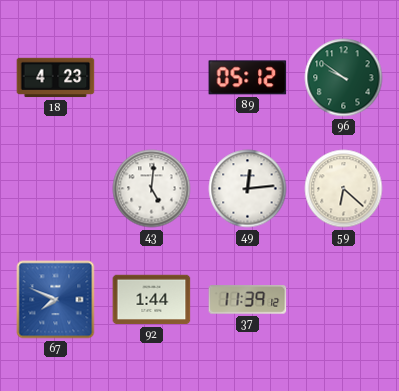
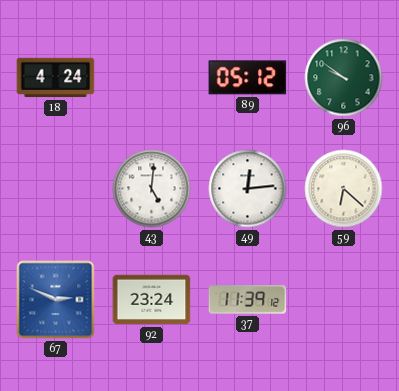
18: 4:23 -> 4:24 (56, 78)
67: 7:49 -> 2:49 (56, 300)
92: 1:44 -> 23:24 (152, 300)
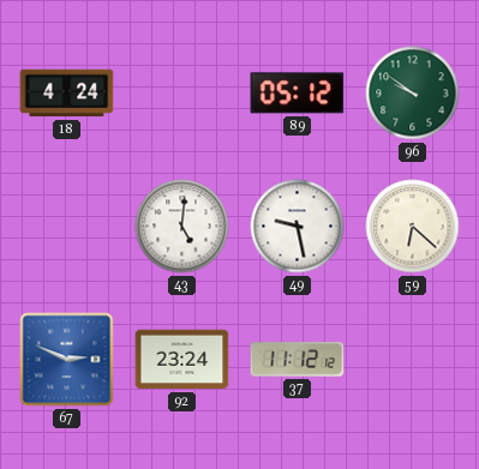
49: 12:14 -> 9:28 (298, 227)
37: 11:39 -> 11:12 (298, 360)
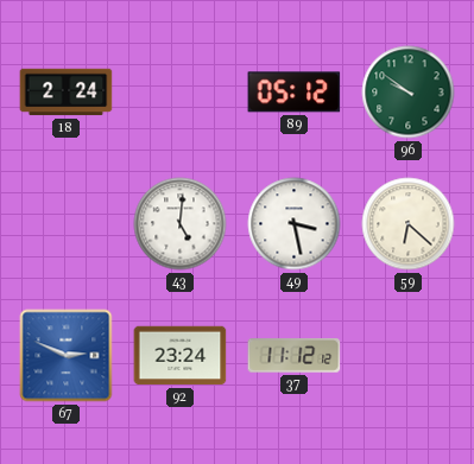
18: 4:24 -> 2:24 (67, 93)
49: 9:28 -> 3:28 (295, 224)
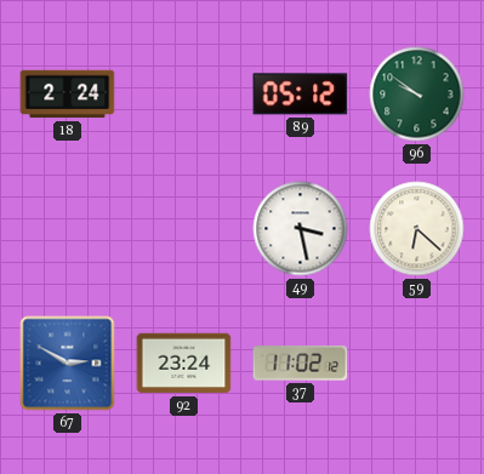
43: 5:01 -> none (181, 224)
67: 2:49 -> 2:50 (68, 364)
37: 11:12 -> 11:02 (301, 364)
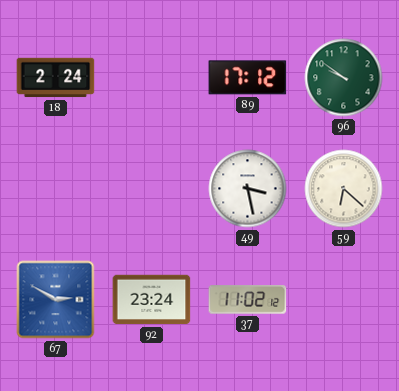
89: 05:12 -> 17:12 (248, 78)
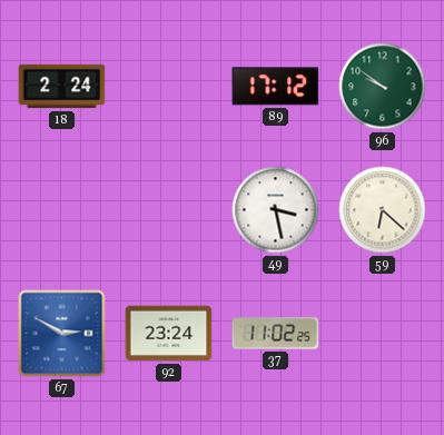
37: 11:02:12 -> 11:02:25 (276, 334)
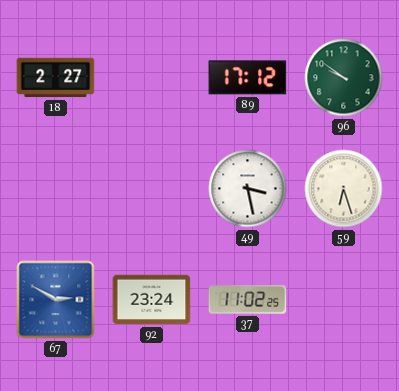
18: 2:24 -> 2:27 (56, 78)
59: 6:22 -> 6:27 (344, 189)
